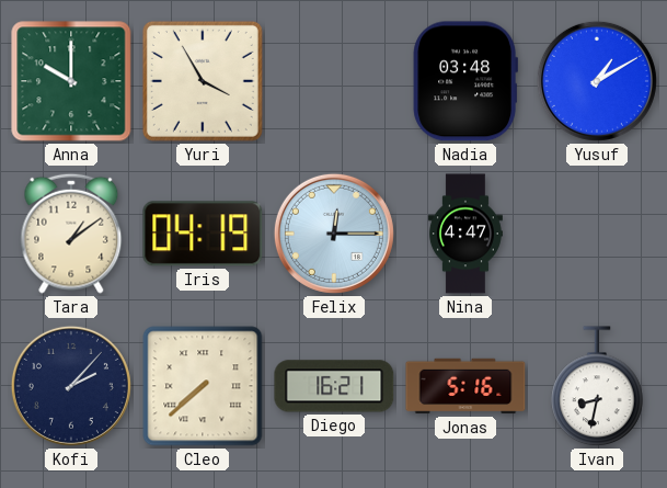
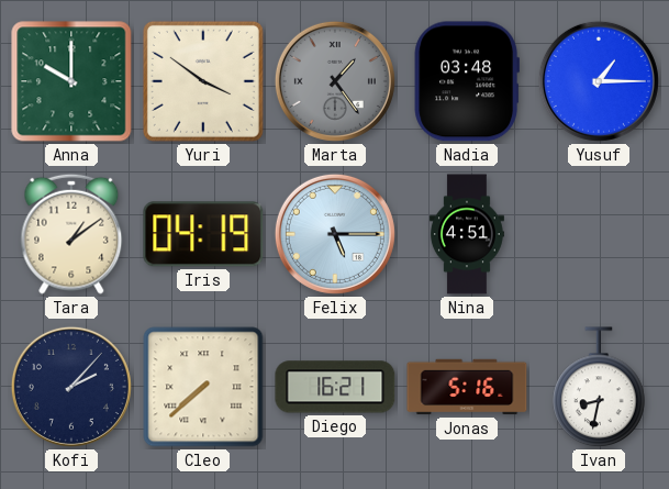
Yuri: 3:55 -> 3:51 (203, 81)
Marta: none -> 1:24 (335, 81)
Yusuf: 1:10 -> 1:15 (599, 81)
Felix: 12:15 -> 5:15 (335, 234)
Nina: 4:47 -> 4:51 (467, 234)
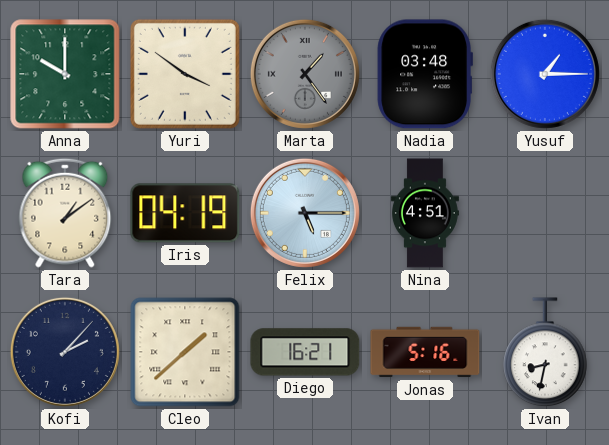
Cleo: 7:38 -> 1:38 (185, 352)
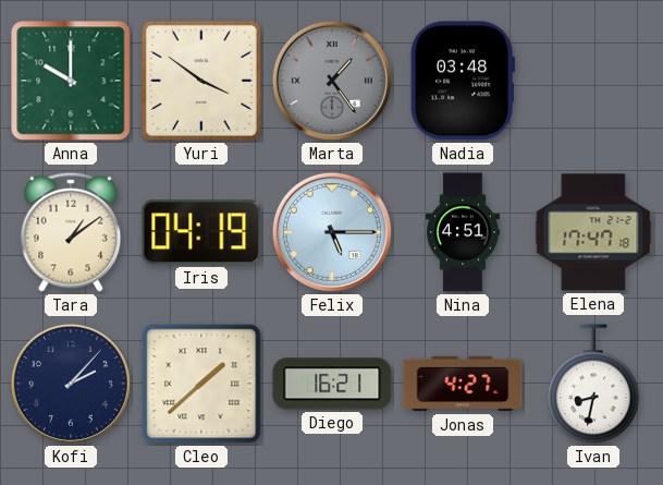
Yusuf: 1:15 -> none (545, 74)
Elena: none -> 17:47 (593, 232)
Jonas: 5:16 -> 4:27 (463, 384)
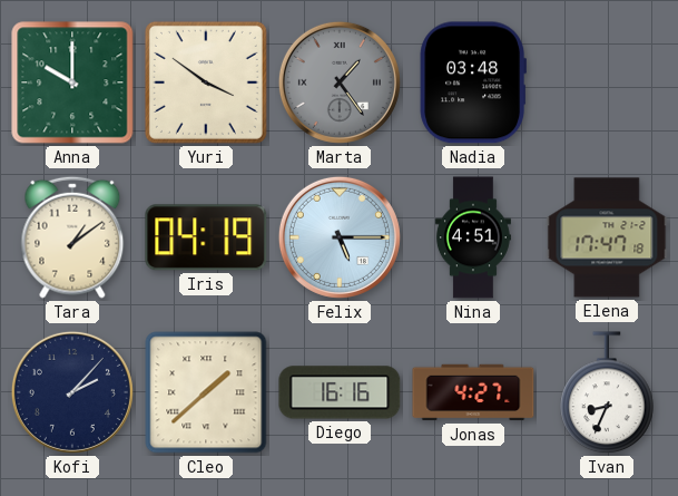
Diego: 16:21 -> 16:16 (340, 392)
Ivan: 8:32 -> 8:34 (607, 393)
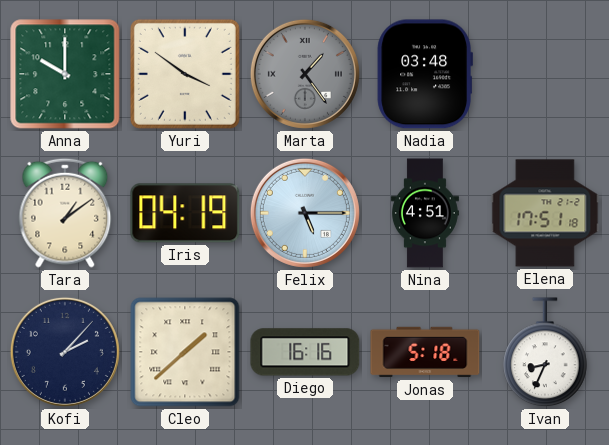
Elena: 17:47 -> 17:51 (545, 213)
Jonas: 4:27 -> 5:18 (425, 352)
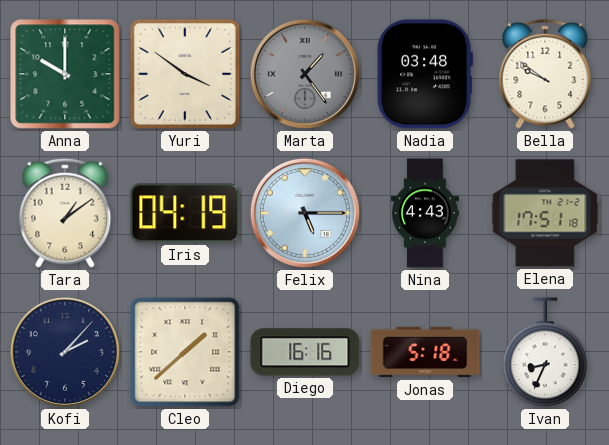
Bella: none -> 9:51 (545, 74)
Nina: 4:51 -> 4:43 (425, 213)
